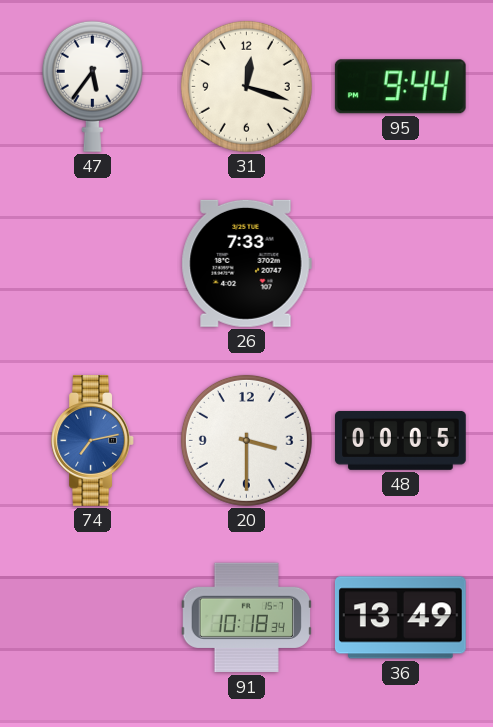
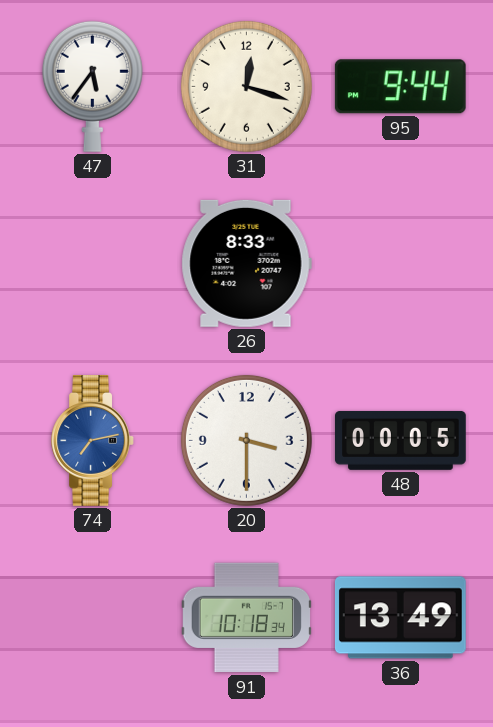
26: 7:33 -> 8:33 (246, 263)
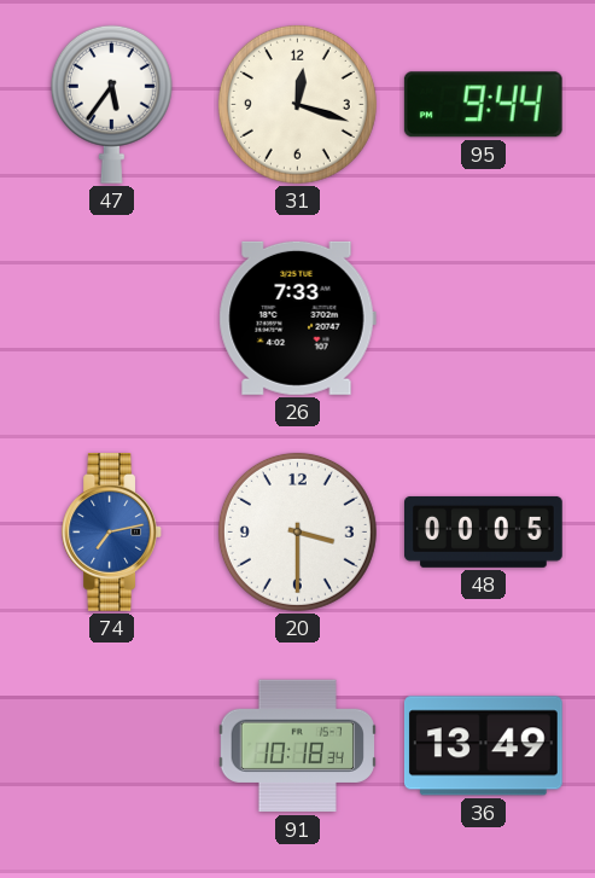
26: 8:33 -> 7:33 (297, 318)
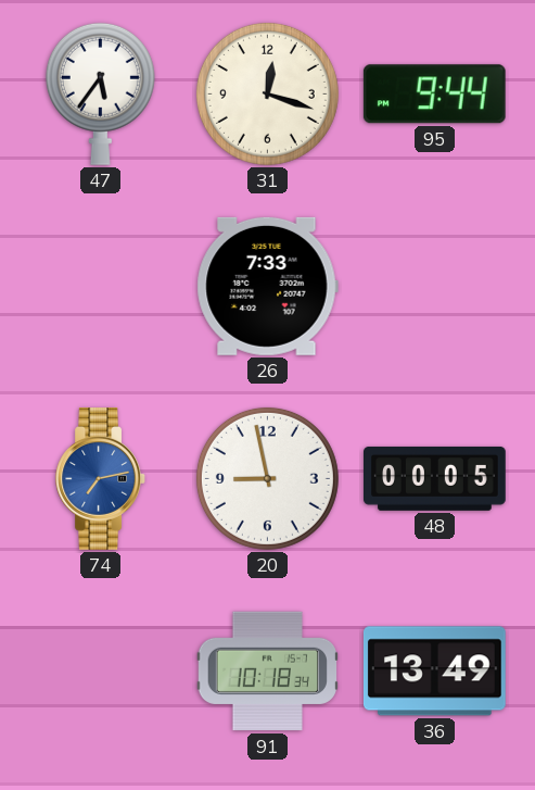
20: 3:30 -> 8:58 (267, 478)
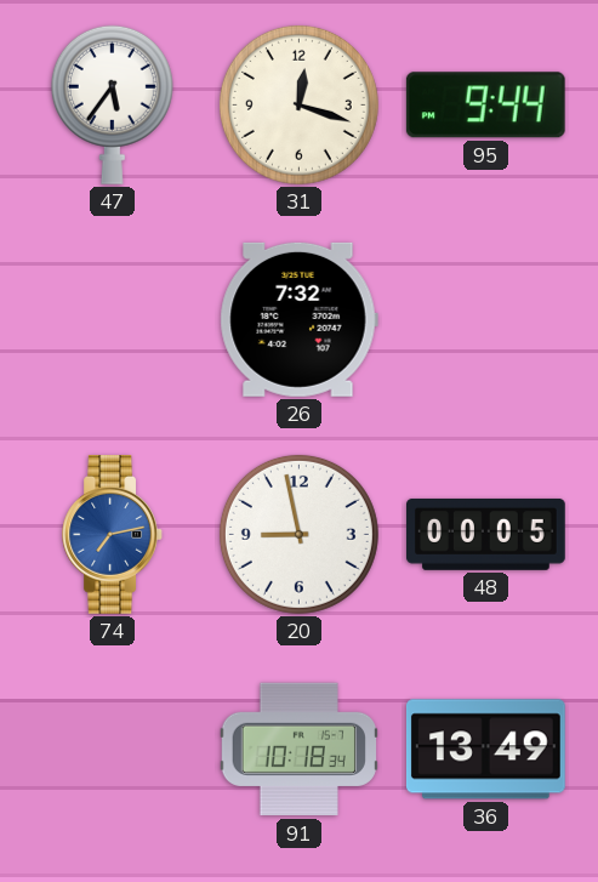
26: 7:33 -> 7:32 (298, 319)
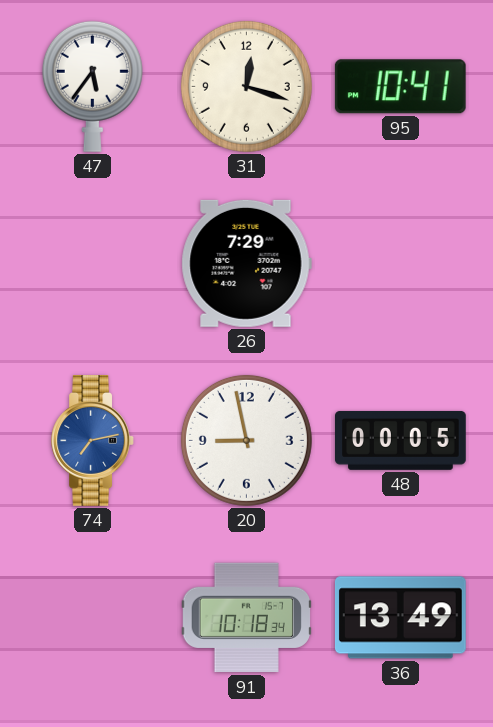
95: 9:44 -> 10:41 (400, 87)
26: 7:32 -> 7:29 (246, 263)
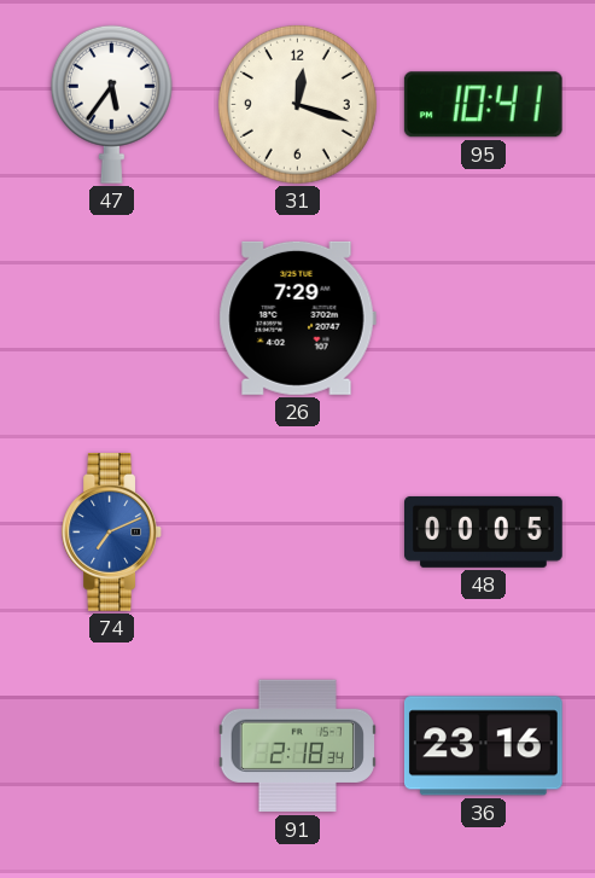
74: 7:13 -> 7:11 (111, 533)
20: 8:58 -> none (246, 440)
91: 10:18 -> 2:18 (297, 746)
36: 13:49 -> 23:16 (483, 746)
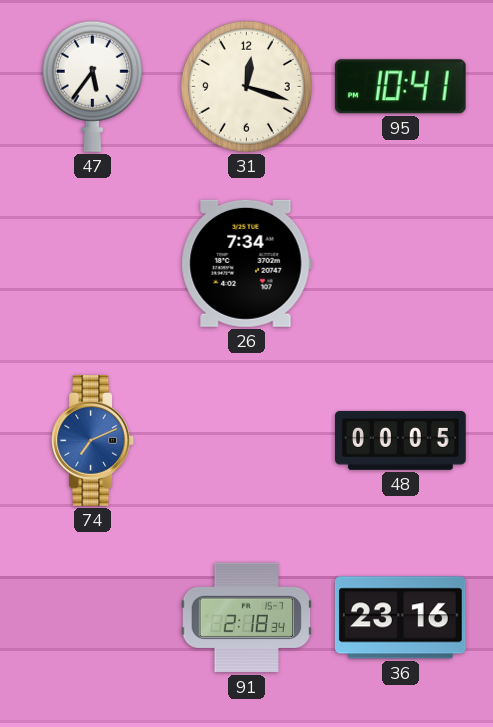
26: 7:29 -> 7:34 (246, 263)
